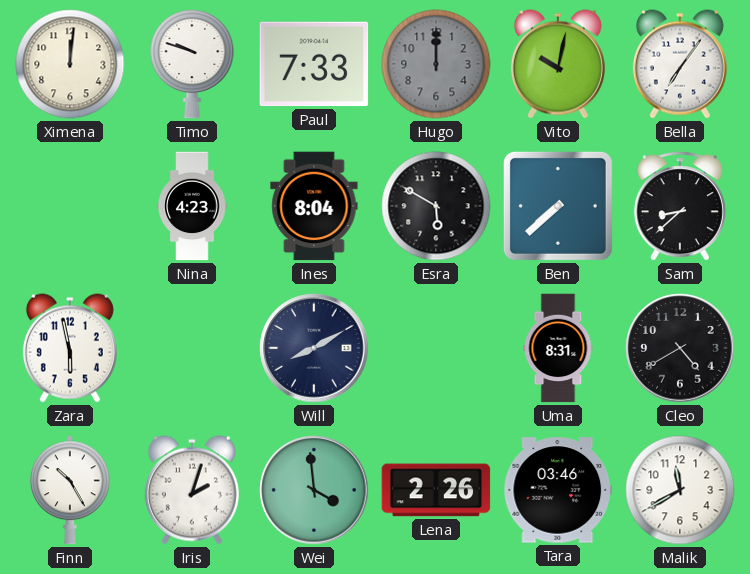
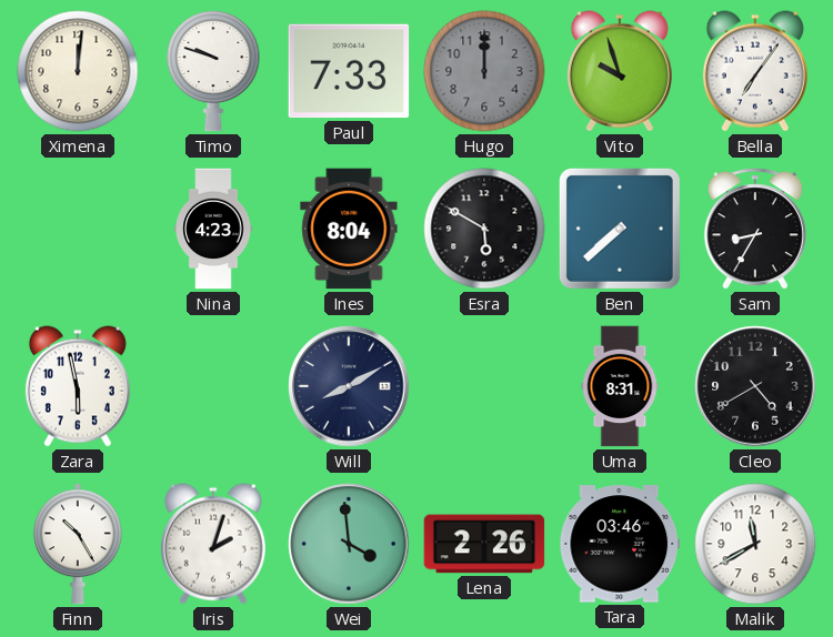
Vito: 10:02 -> 9:57 (620, 71)
Sam: 8:38 -> 8:35 (755, 229)
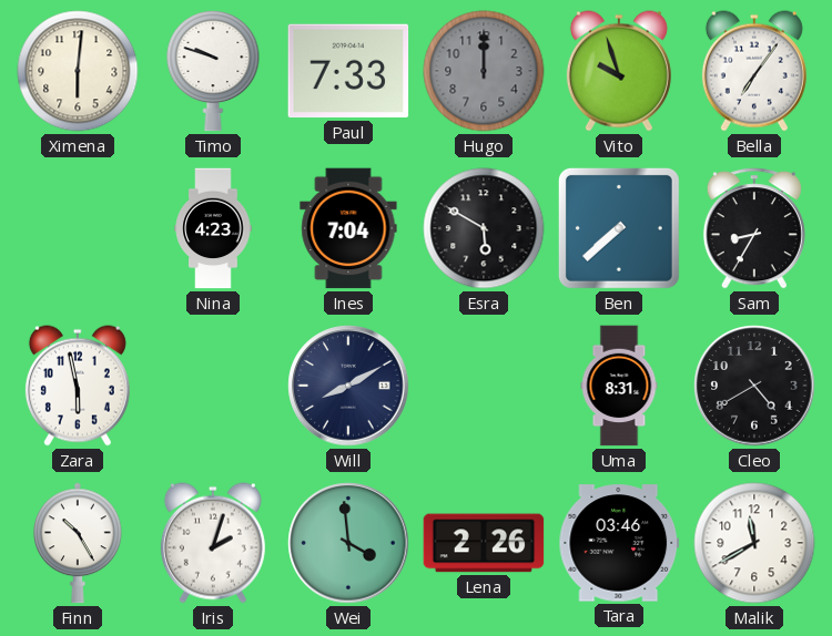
Ximena: 12:01 -> 6:01 (78, 71)
Ines: 8:04 -> 7:04 (348, 228)
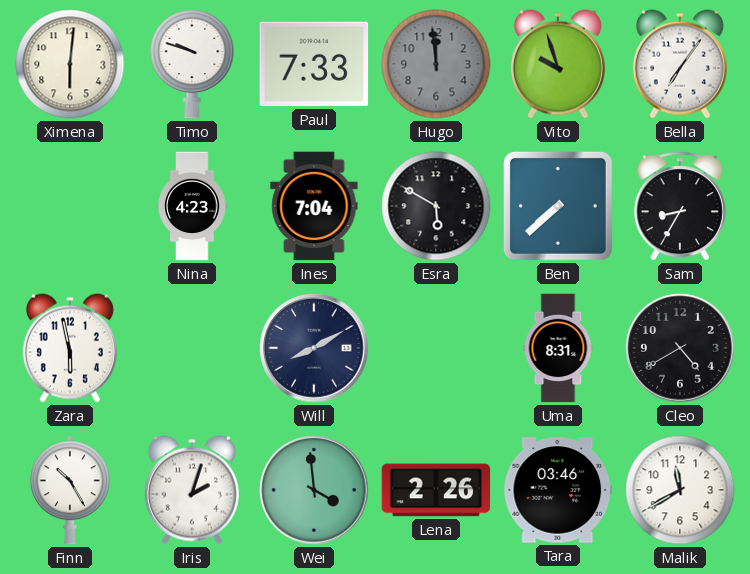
Hugo: 12:00 -> 11:59 (436, 64)
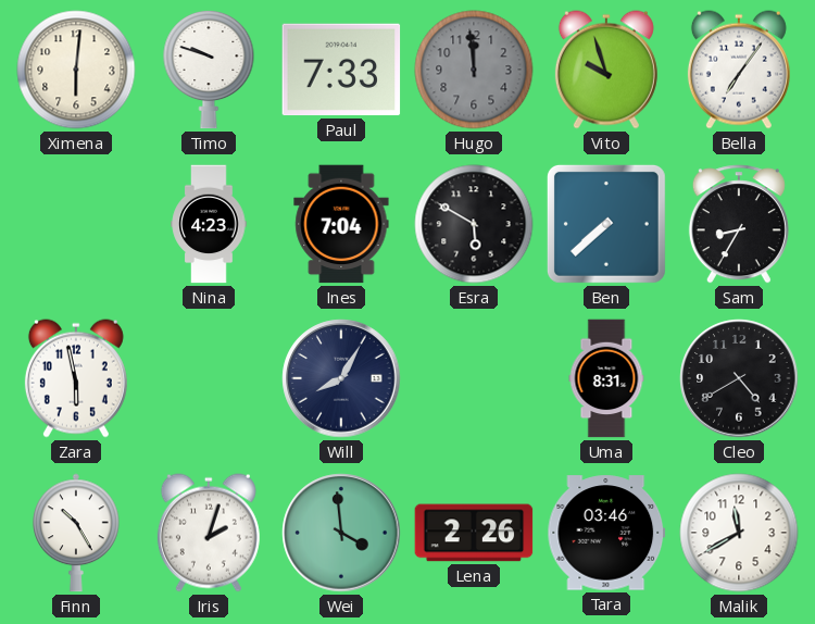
Will: 8:10 -> 8:05 (341, 378)
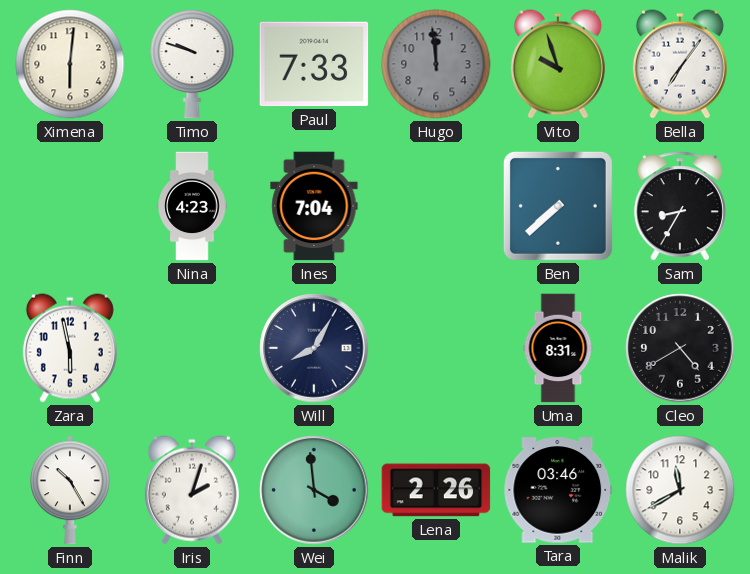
Esra: 5:50 -> none (474, 224)
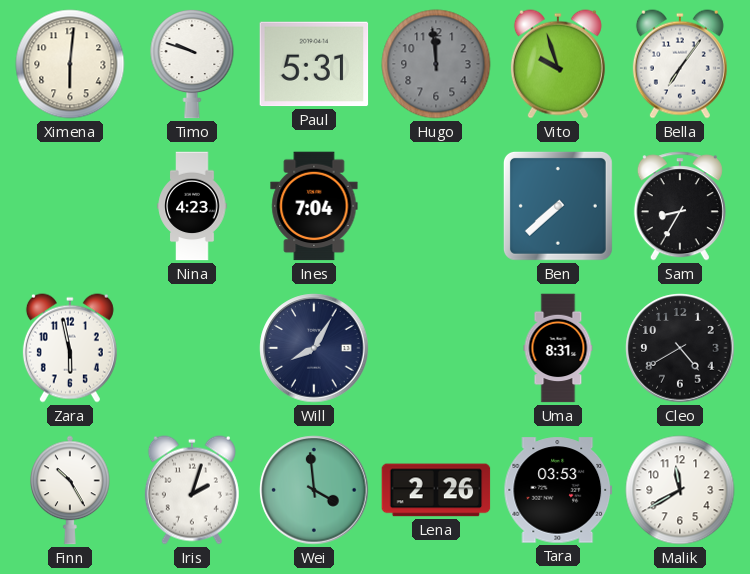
Paul: 7:33 -> 5:31 (314, 64)
Tara: 03:46 -> 03:53 (558, 490)
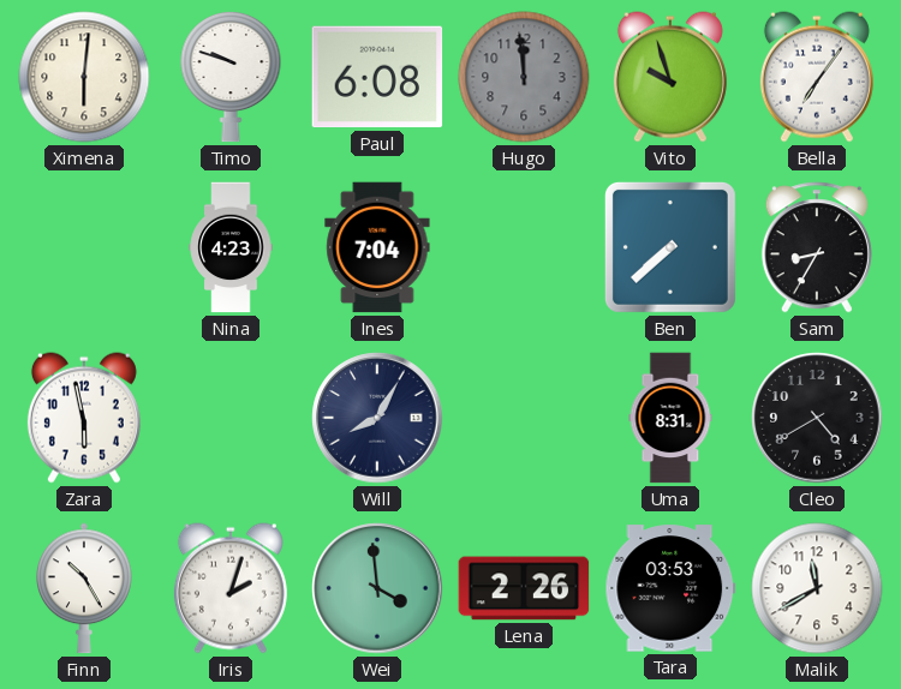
Paul: 5:31 -> 6:08 (377, 77)
